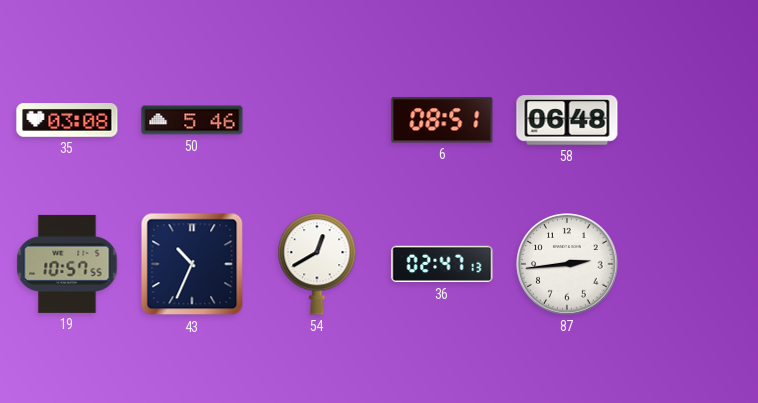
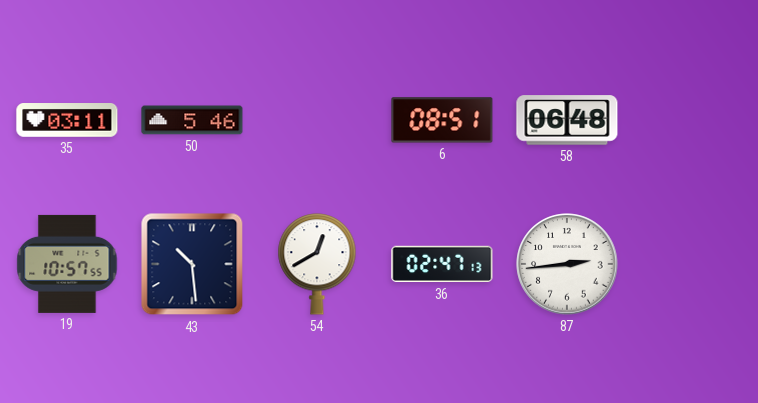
35: 03:08 -> 03:11 (67, 121)
43: 10:34 -> 10:29 (192, 264)
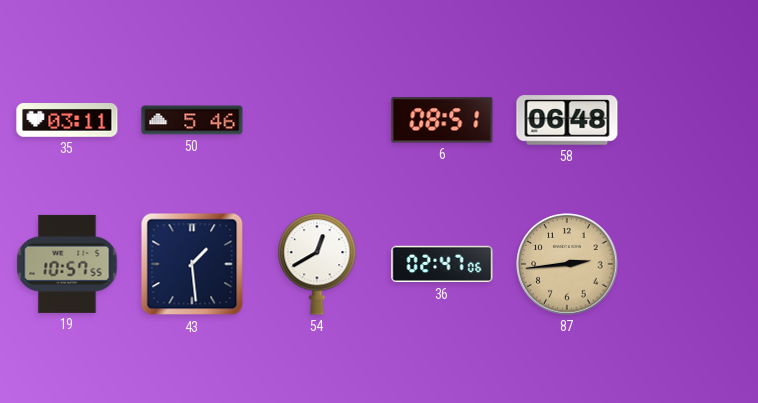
43: 10:29 -> 1:29 (192, 264)
36: 02:47:13 -> 02:47:06 (442, 264)
87 dial: white -> champagne (567, 264)
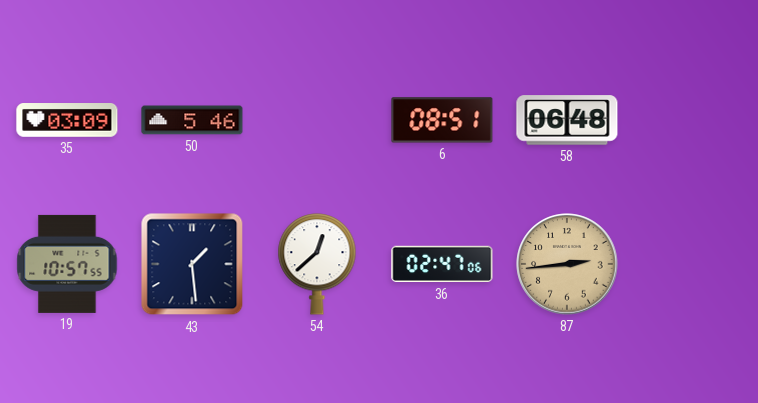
35: 03:11 -> 03:09 (67, 121)
54: 12:40 -> 12:38 (317, 264)
